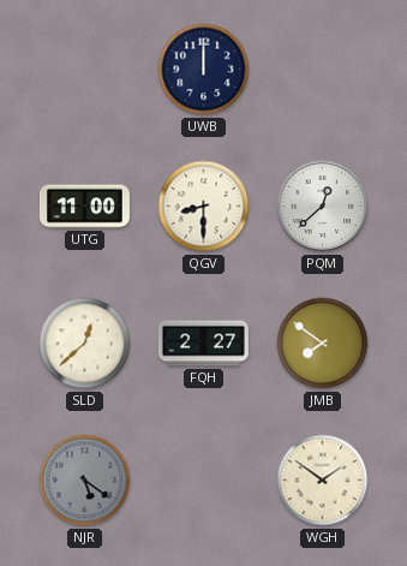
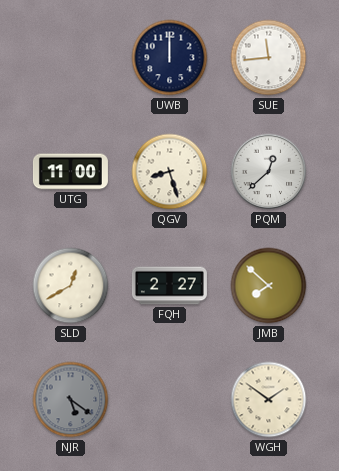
SUE: none -> 11:44 (269, 58)
QGV: 8:30 -> 8:27 (170, 172)
SLD: 12:38 -> 12:40 (71, 286)
JMB: 7:51 -> 7:52 (269, 286)
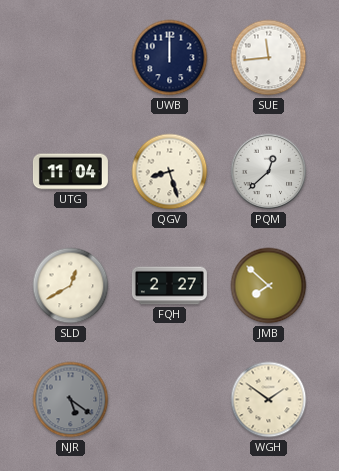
UTG: 11:00 -> 11:04 (70, 172)
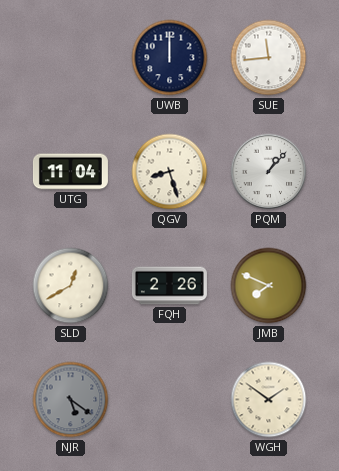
PQM: 12:38 -> 1:07 (269, 172)
FQH: 2:27 -> 2:26 (169, 286)
JMB: 7:52 -> 7:49 (269, 286)
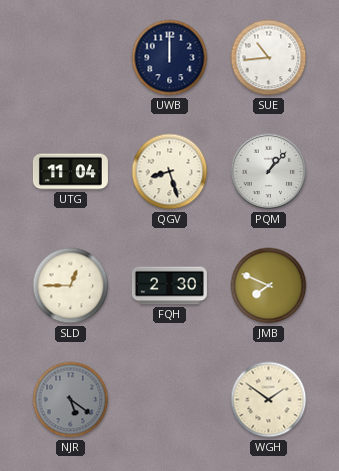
SUE: 11:44 -> 10:44 (269, 58)
SLD: 12:40 -> 12:45 (71, 286)
FQH: 2:26 -> 2:30 (169, 286)
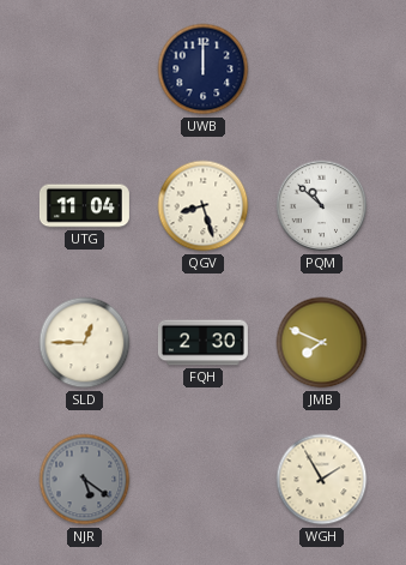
SUE: 10:44 -> none (269, 58)
PQM: 1:07 -> 10:52 (322, 206)
WGH: 1:51 -> 1:55 (322, 480)
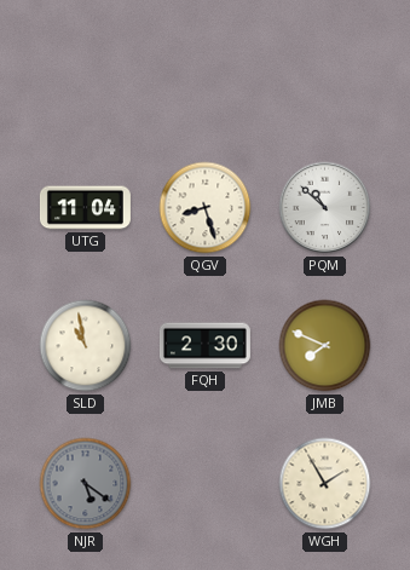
UWB: 12:00 -> none (204, 70)
SLD: 12:45 -> 10:58 (86, 346)
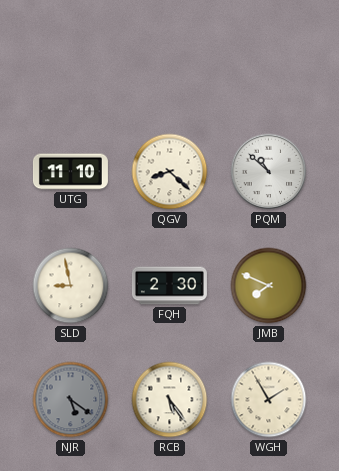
UTG: 11:04 -> 11:10 (70, 172)
QGV: 8:27 -> 8:22 (170, 172)
SLD: 10:58 -> 8:58 (71, 286)
RCB: none -> 5:24 (170, 400)
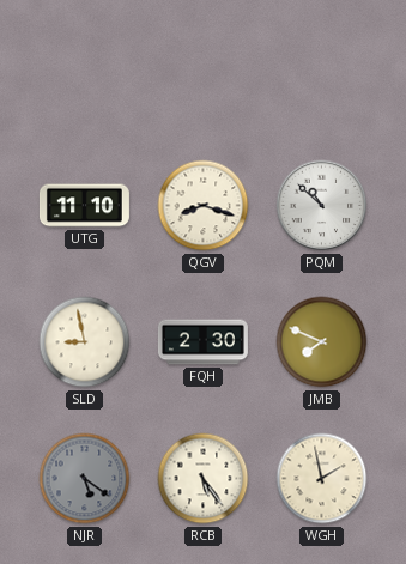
QGV: 8:22 -> 8:18 (204, 206)
WGH: 1:55 -> 1:58 (322, 479)
